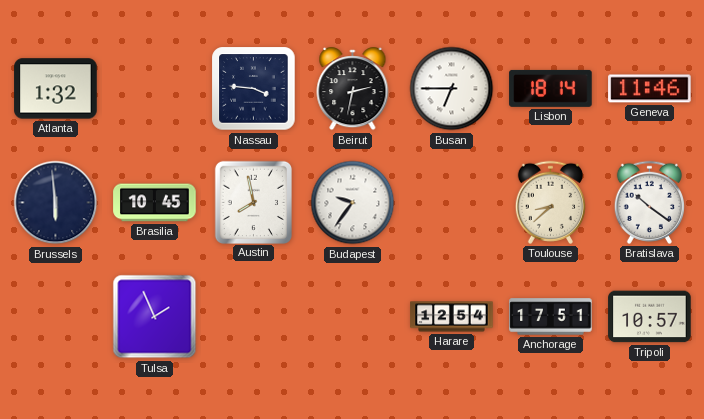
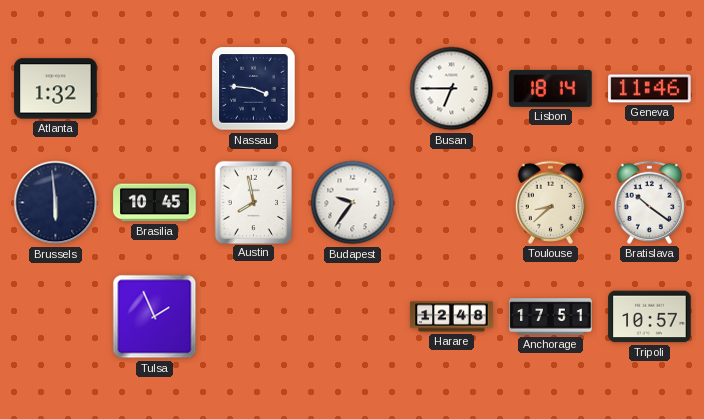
Beirut: 2:32 -> none (353, 89)
Harare: 12:54 -> 12:48 (452, 317)
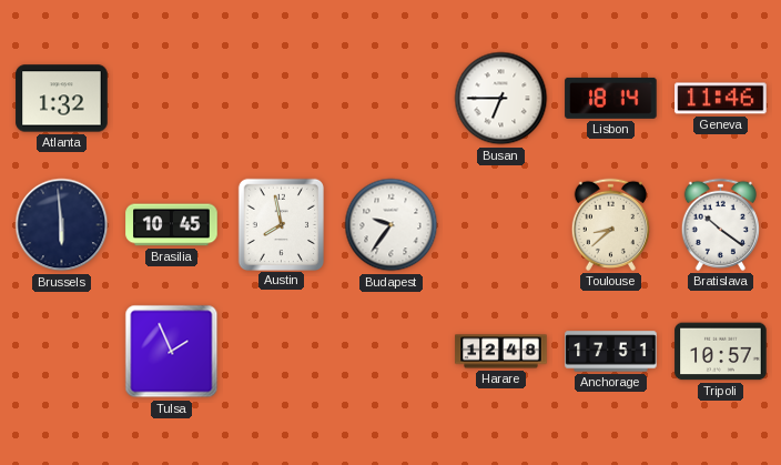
Nassau: 3:46 -> none (254, 89)
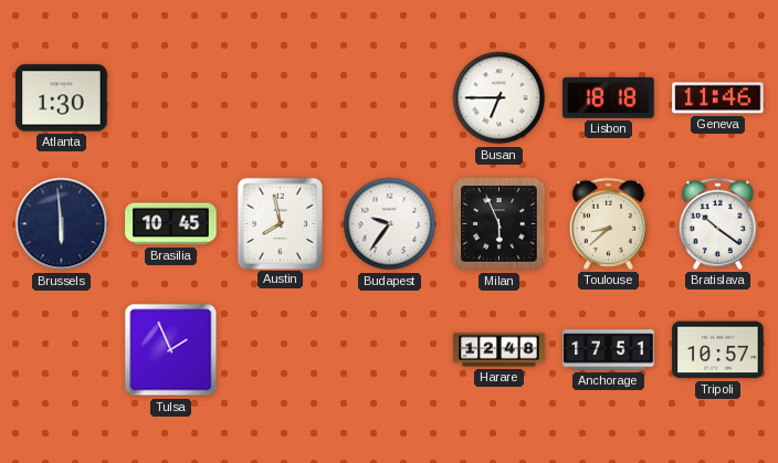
Atlanta: 1:32 -> 1:30 (62, 98)
Lisbon: 18:14 -> 18:18 (609, 97)
Milan: none -> 5:56 (500, 224)
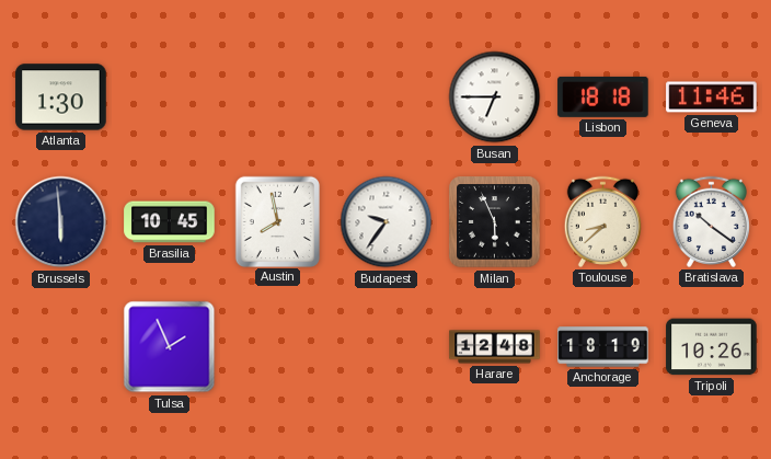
Anchorage: 17:51 -> 18:19 (603, 347)
Tripoli: 10:57 -> 10:26 (712, 347)
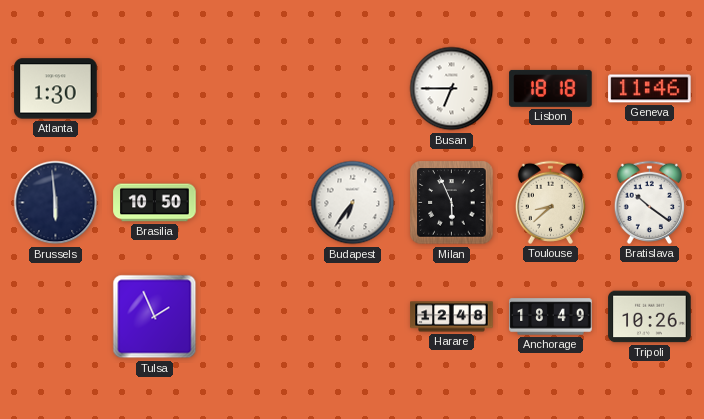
Brasilia: 10:45 -> 10:50 (155, 203)
Austin: 7:58 -> none (277, 221)
Budapest: 9:36 -> 6:36 (353, 203)
Anchorage: 18:19 -> 18:49 (551, 317)
